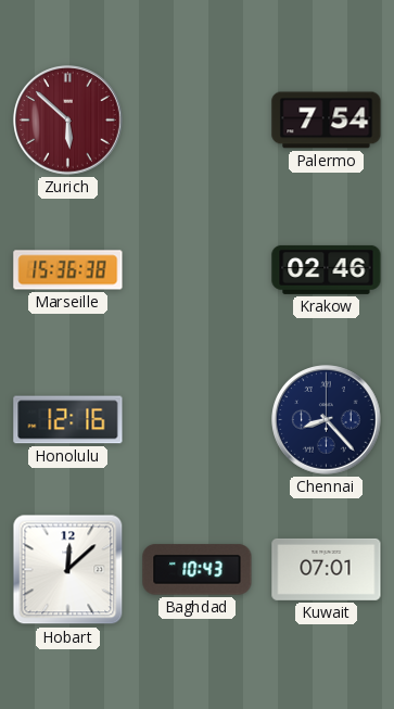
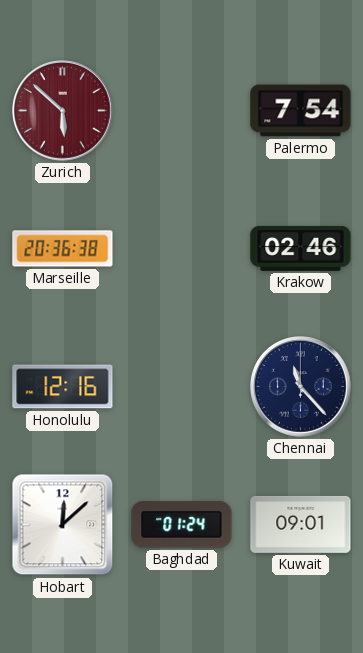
Marseille: 15:36 -> 20:36 (63, 249)
Chennai: 8:23 -> 11:23 (301, 387)
Baghdad: 10:43 -> 01:24 (182, 525)
Kuwait: 07:01 -> 09:01 (301, 524)
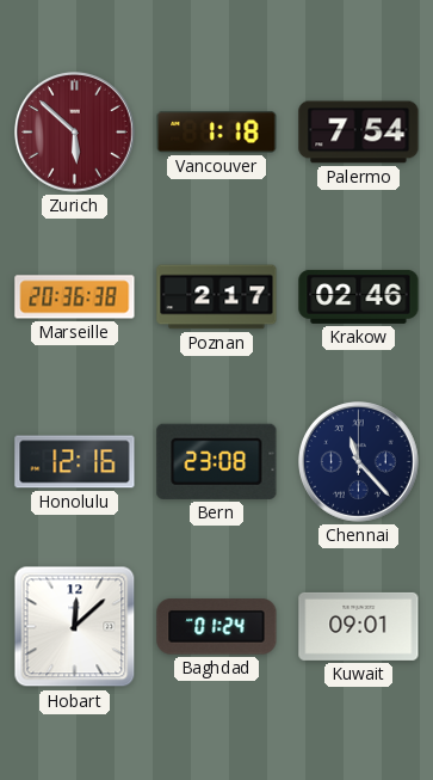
Vancouver: none -> 1:18 (217, 131)
Poznan: none -> 2:17 (217, 297)
Bern: none -> 23:08 (217, 461)
